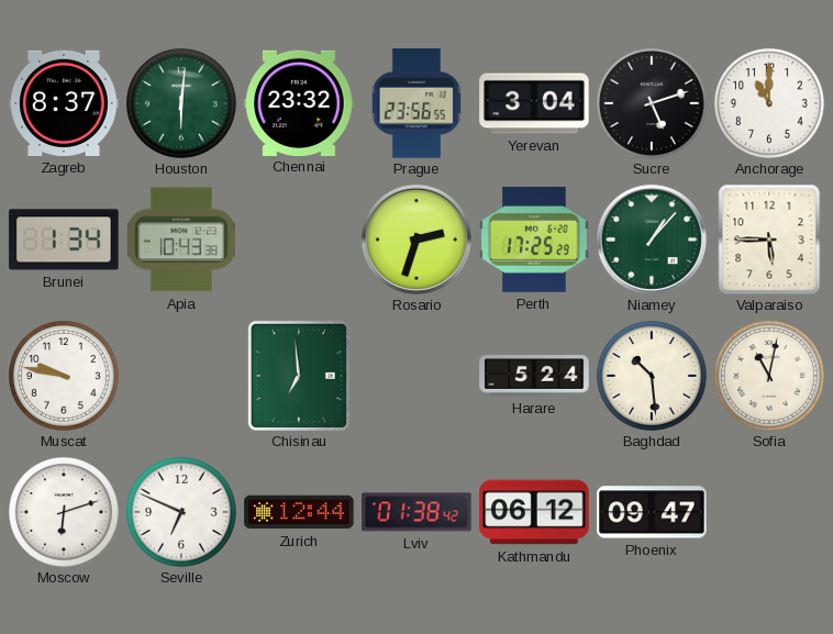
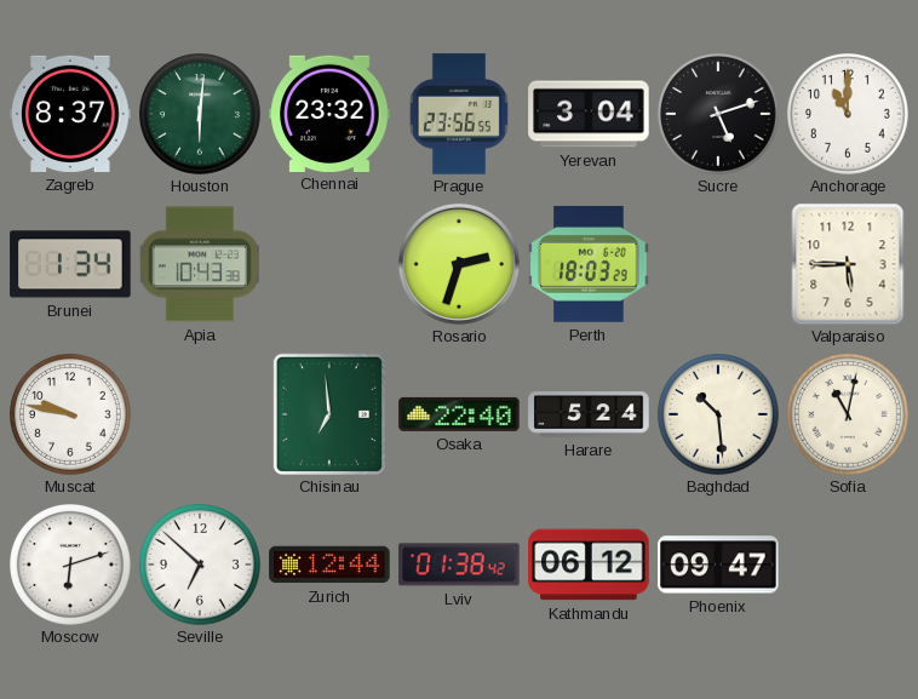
Perth: 17:25 -> 18:03 (589, 264)
Niamey: 1:07 -> none (652, 240)
Osaka: none -> 22:40 (459, 414)
Seville: 6:49 -> 6:52 (201, 566)
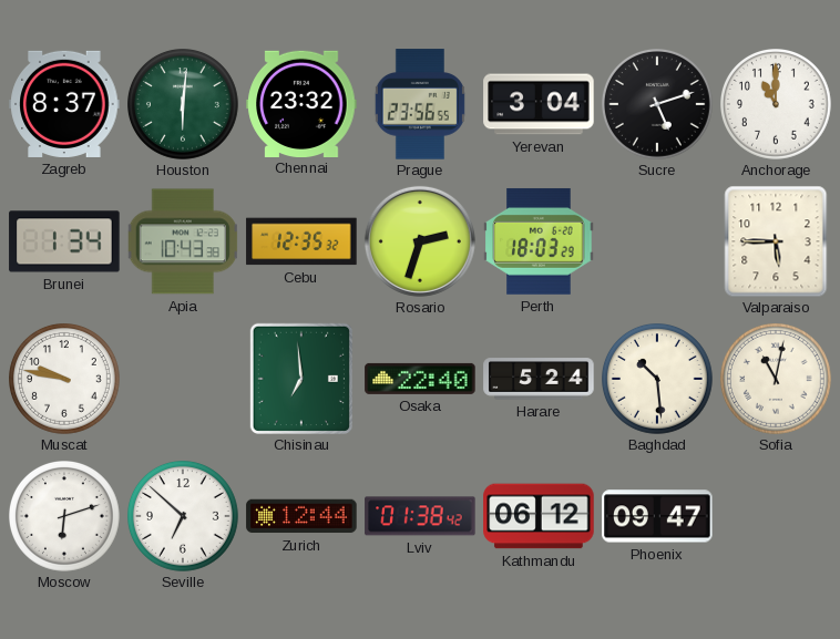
Cebu: none -> 12:35 (301, 241)
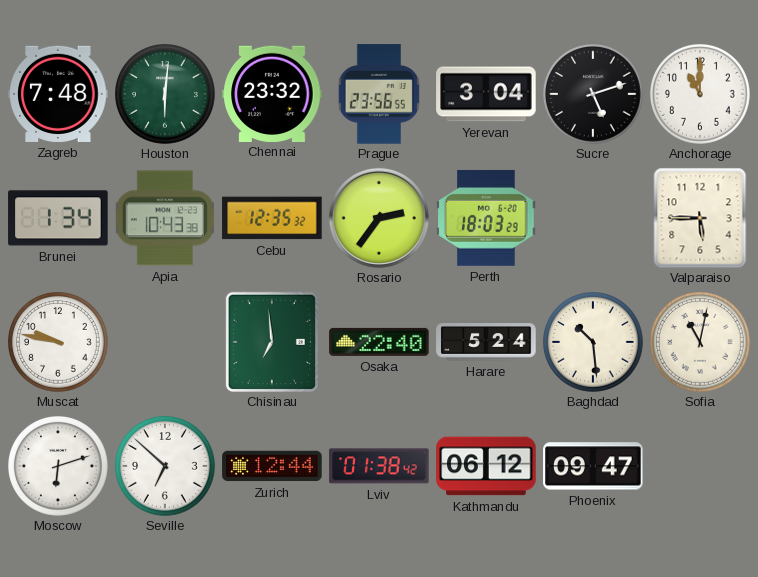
Zagreb: 8:37 -> 7:48 (58, 94)
Rosario: 2:33 -> 2:36 (379, 218)
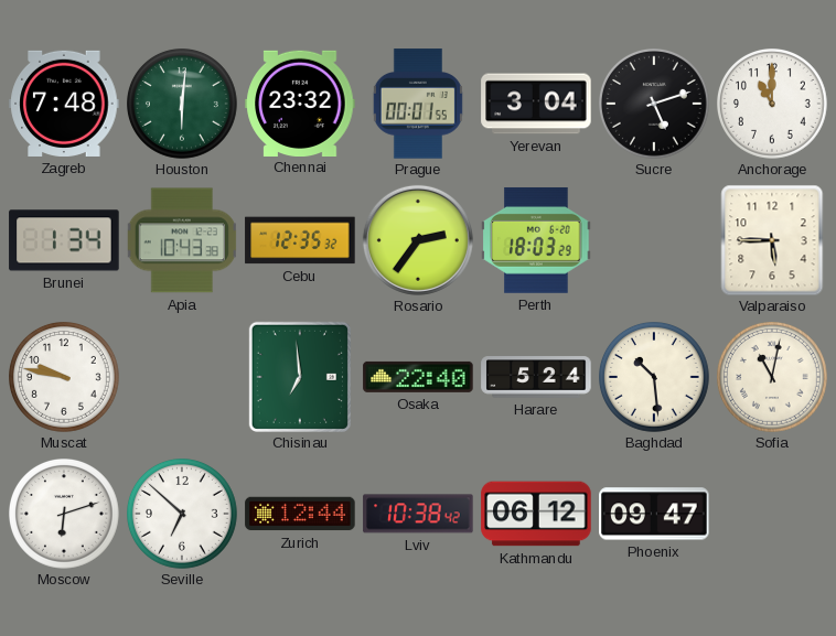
Prague: 23:56 -> 00:01 (418, 104)
Lviv: 01:38 -> 10:38 (418, 514)
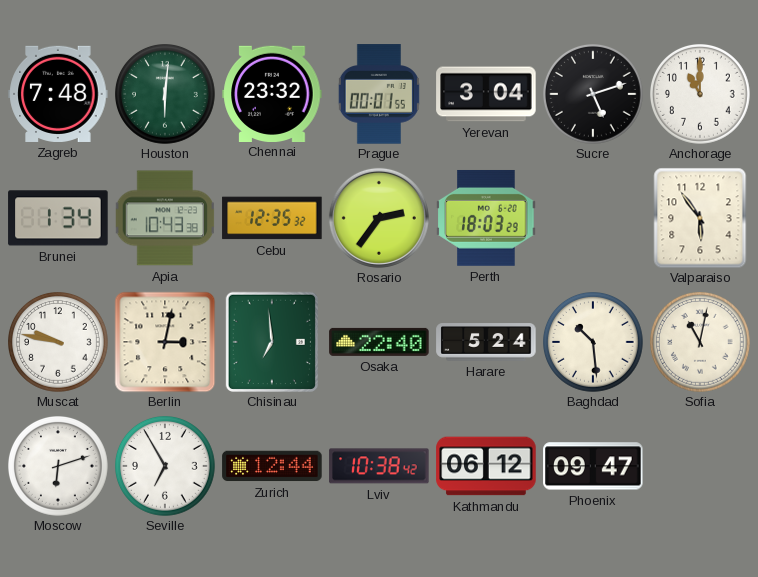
Valparaiso: 5:45 -> 5:54 (700, 218)
Berlin: none -> 3:02 (165, 342)
Seville: 6:52 -> 6:55 (166, 467)
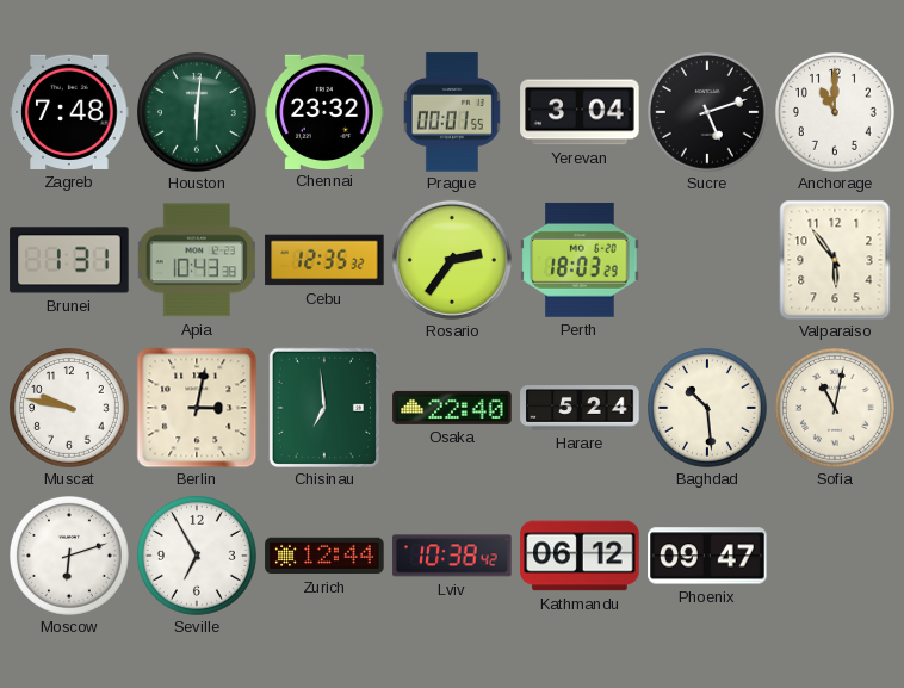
Brunei: 1:34 -> 1:31 (69, 260)
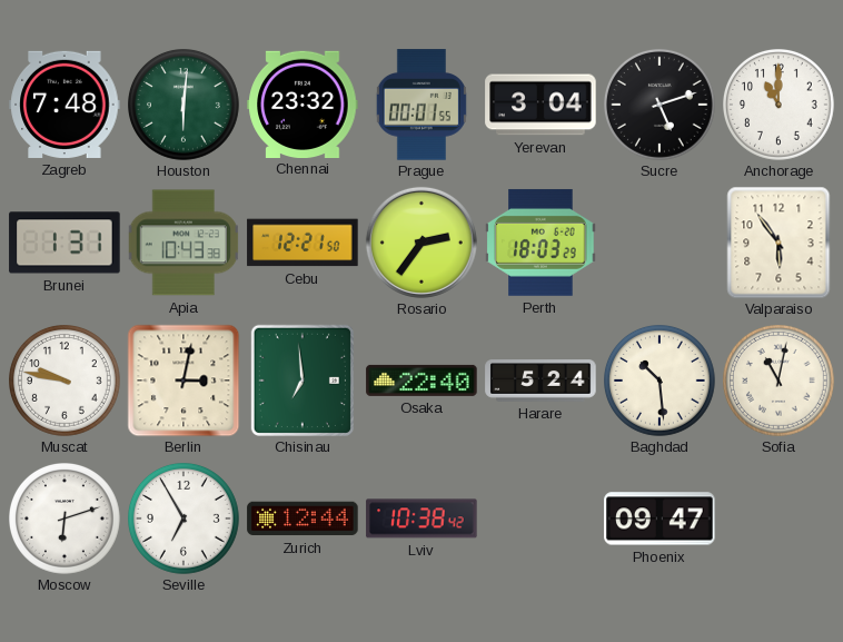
Cebu: 12:35 -> 12:21 (303, 243)
Kathmandu: 06:12 -> none (580, 556)
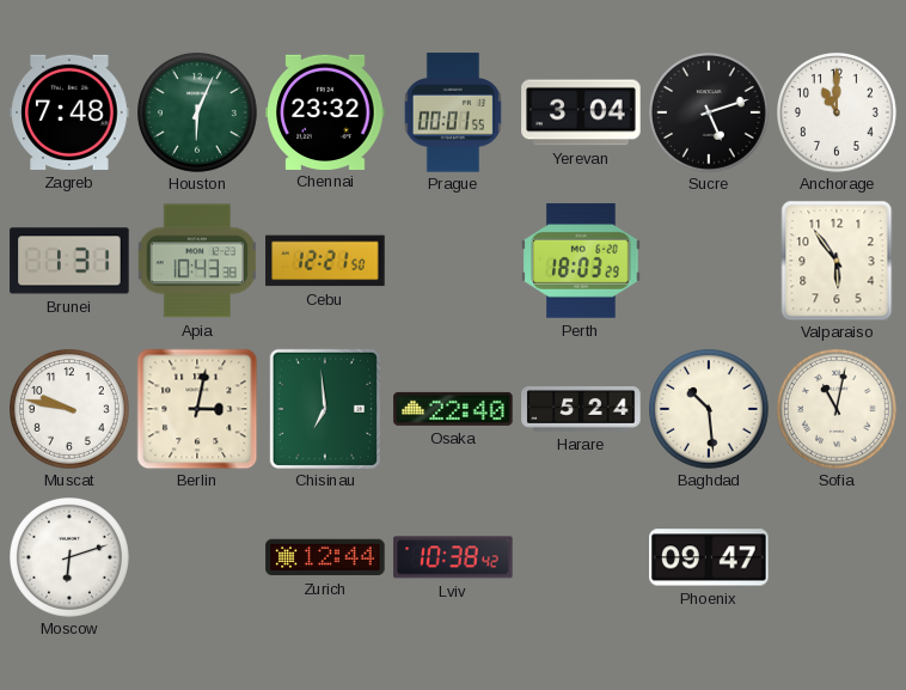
Houston: 6:01 -> 6:04 (198, 114)
Rosario: 2:36 -> none (421, 243)
Seville: 6:55 -> none (185, 520)
